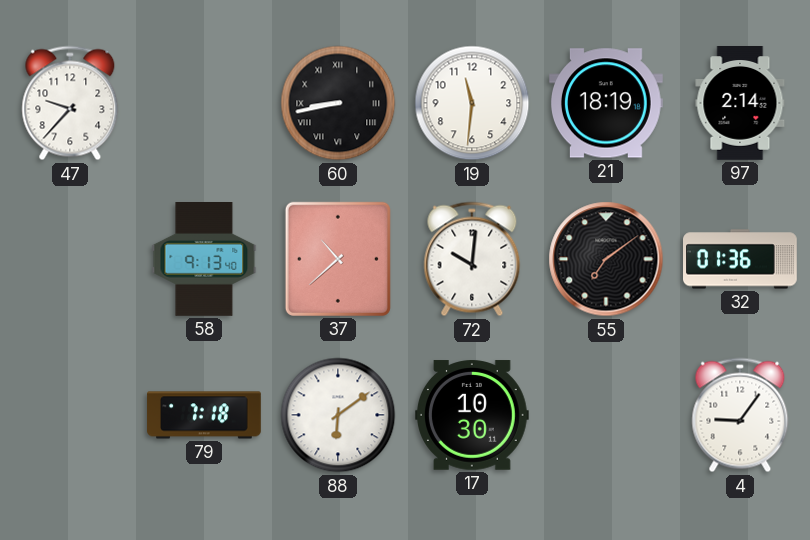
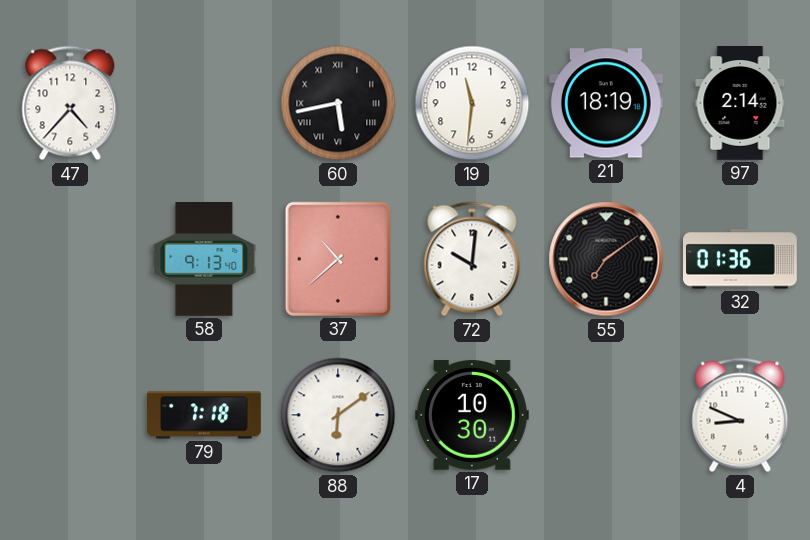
47: 9:37 -> 4:37 (70, 103)
60: 8:43 -> 5:43 (338, 103)
4: 9:06 -> 8:49 (740, 415)
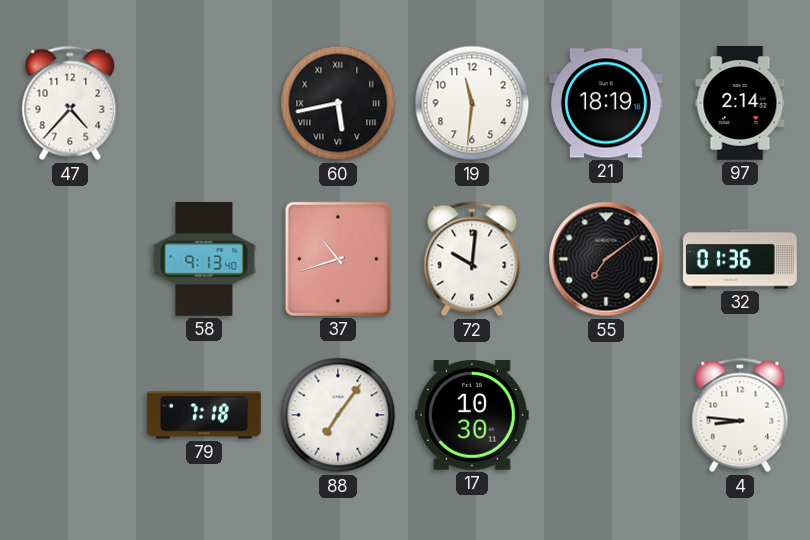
37: 10:38 -> 10:42 (338, 259)
88: 6:09 -> 7:06 (338, 415)
4: 8:49 -> 8:46 (740, 415)
